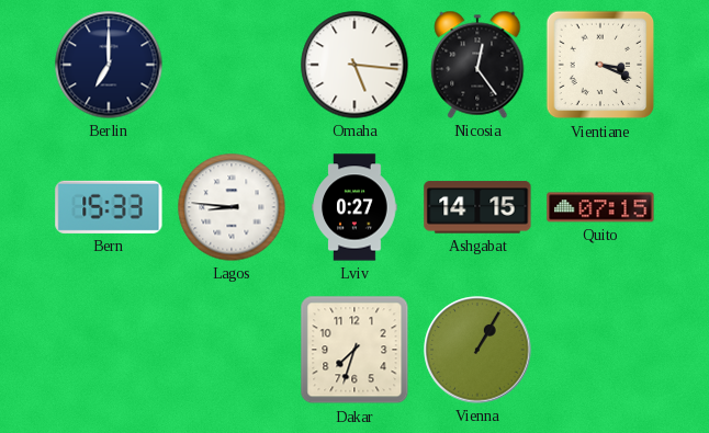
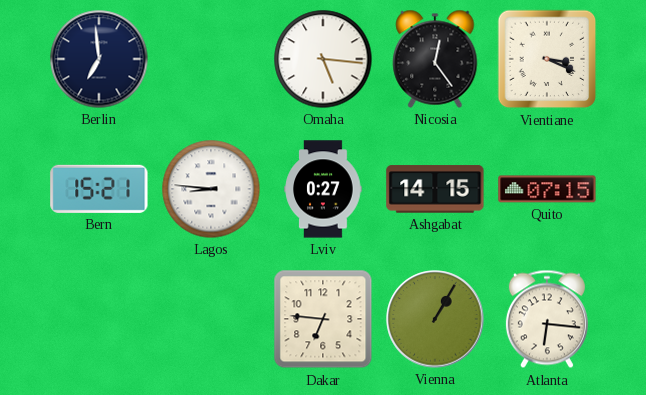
Berlin: 7:00 -> 6:59 (99, 59)
Bern: 15:33 -> 15:21 (99, 189)
Dakar: 7:33 -> 6:46 (323, 319)
Atlanta: none -> 6:16 (547, 319)
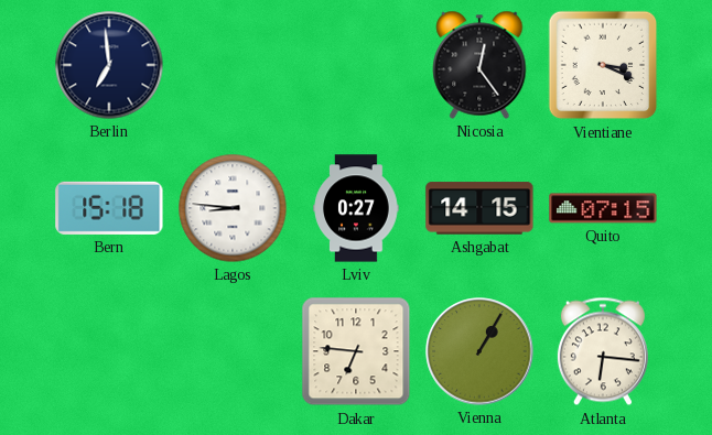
Omaha: 5:16 -> none (323, 59)
Bern: 15:21 -> 15:18 (109, 208)
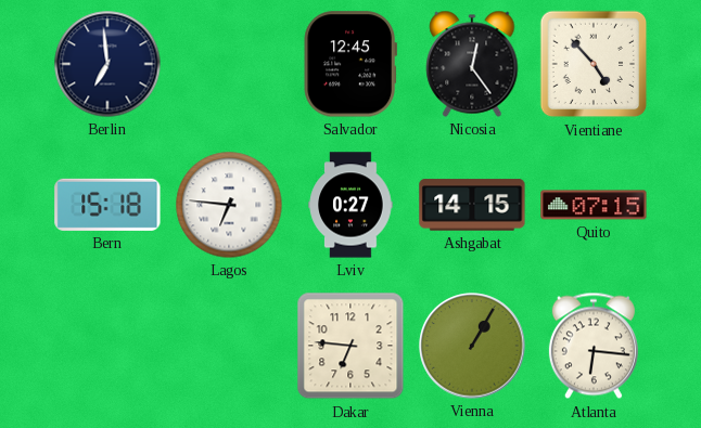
Salvador: none -> 12:45 (349, 64)
Vientiane: 3:19 -> 4:53 (594, 64)
Lagos: 8:46 -> 6:46 (229, 205)
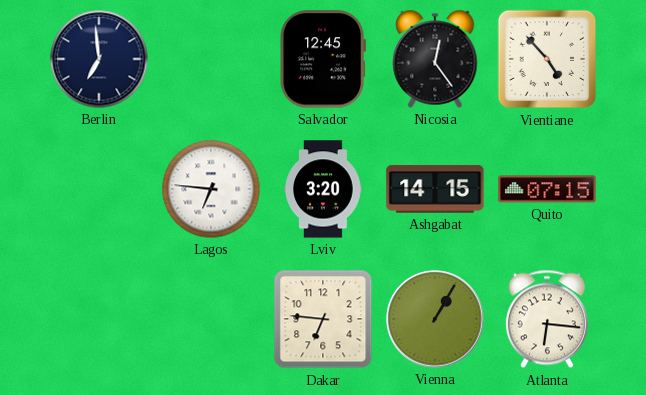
Bern: 15:18 -> none (107, 205)
Lviv: 0:27 -> 3:20 (323, 189)
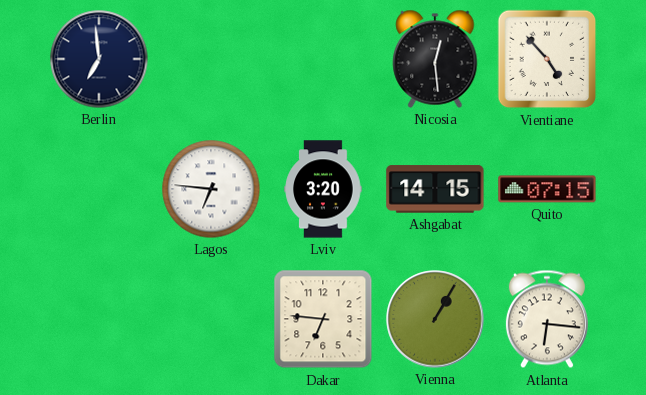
Salvador: 12:45 -> none (322, 59)
Nicosia: 12:24 -> 12:29 (435, 59)
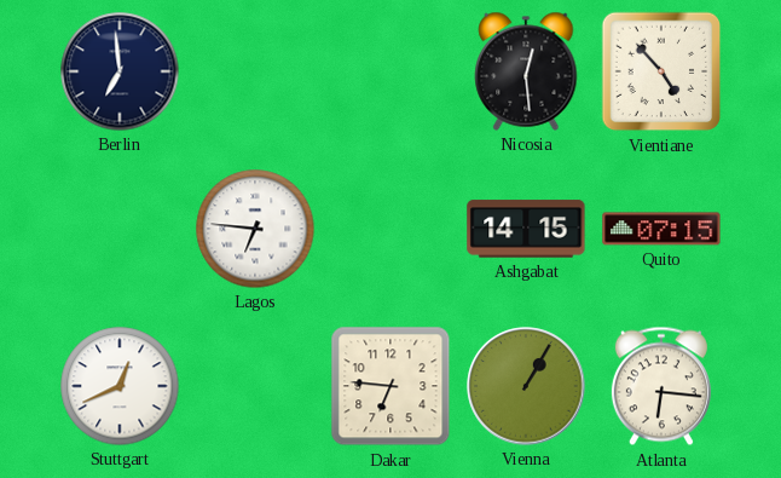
Lviv: 3:20 -> none (323, 189)
Stuttgart: none -> 12:41 (120, 386)
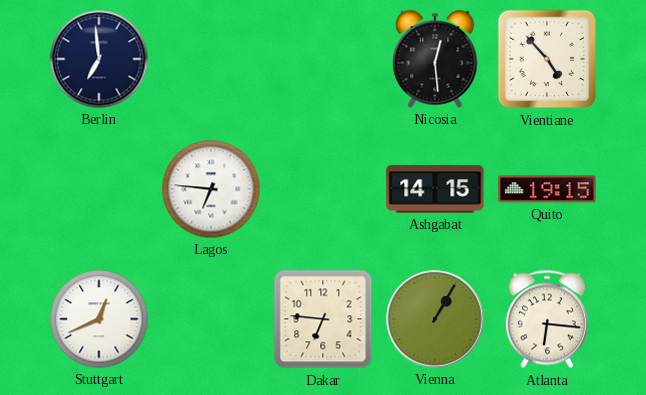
Quito: 07:15 -> 19:15 (547, 189)
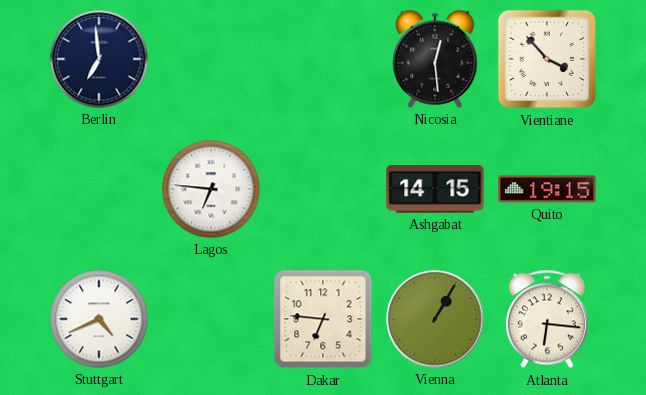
Vientiane: 4:53 -> 3:53 (547, 59)
Stuttgart: 12:41 -> 4:41 (99, 319)
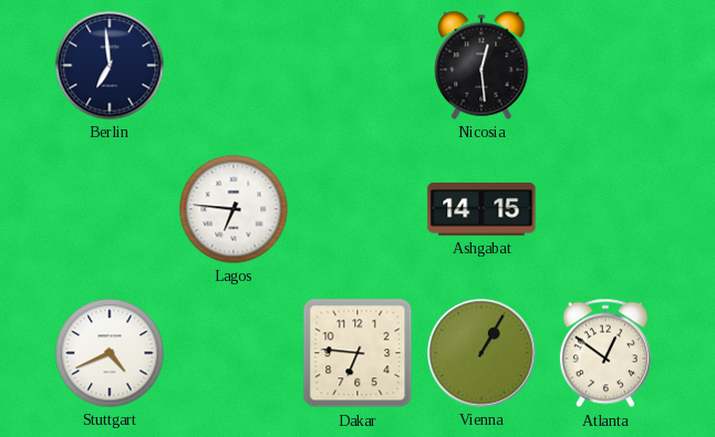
Vientiane: 3:53 -> none (547, 59)
Quito: 19:15 -> none (547, 189)
Atlanta: 6:16 -> 12:51 (605, 353)
